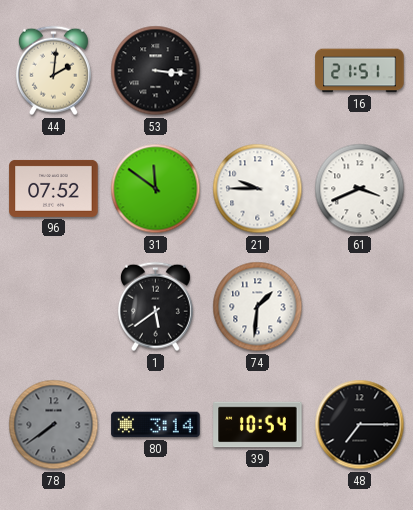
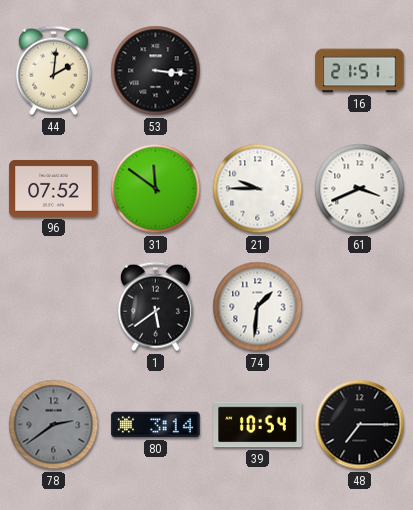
78: 7:39 -> 2:39 (54, 425)
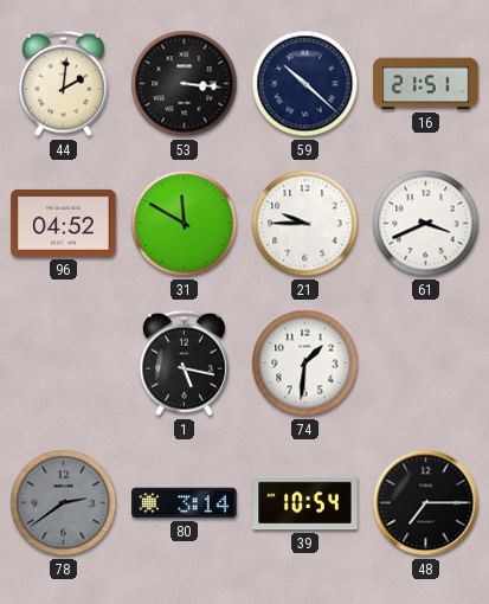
59: none -> 10:22 (305, 84)
96: 07:52 -> 04:52 (64, 223)
31: 11:51 -> 11:50 (185, 224)
1: 5:39 -> 5:17 (184, 364)
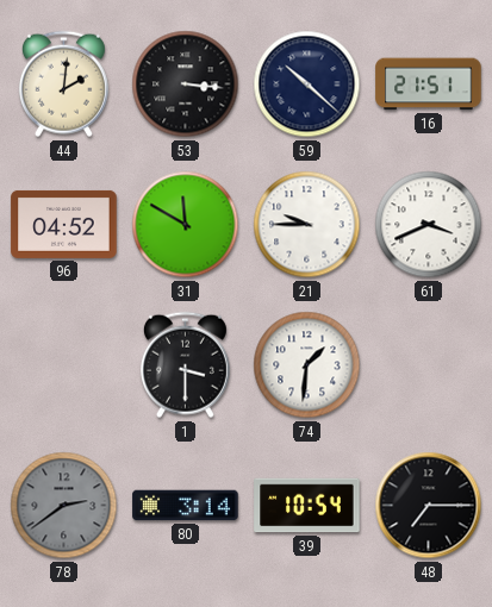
1: 5:17 -> 3:30 (185, 365)
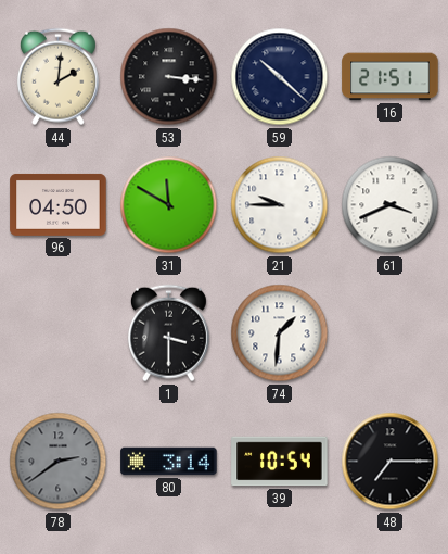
96: 04:52 -> 04:50 (59, 204)
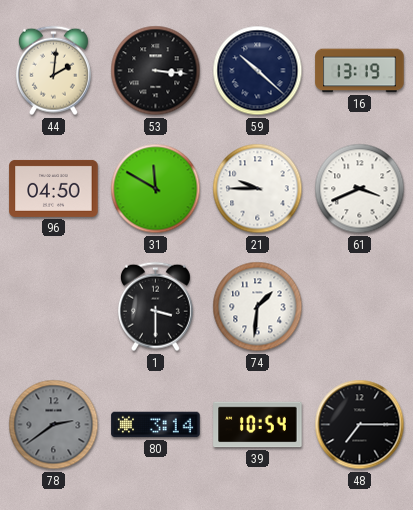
16: 21:51 -> 13:19 (360, 71)
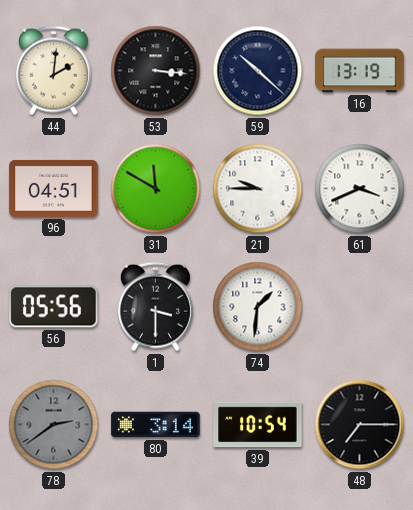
96: 04:50 -> 04:51 (54, 188)
56: none -> 05:56 (54, 307)
